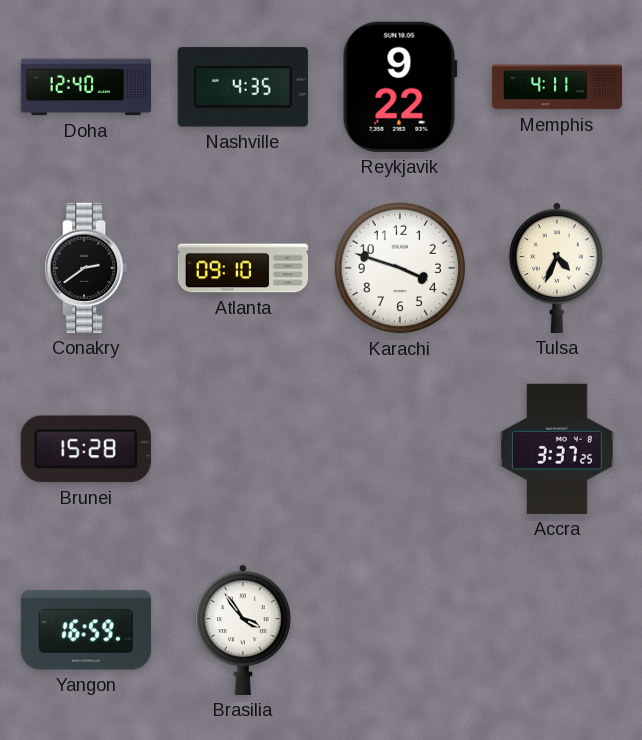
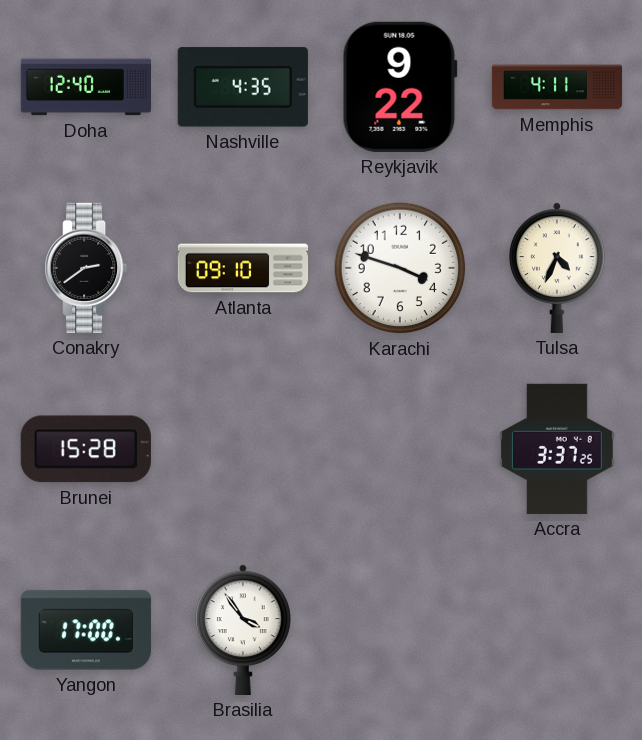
Yangon: 16:59 -> 17:00 (86, 630)
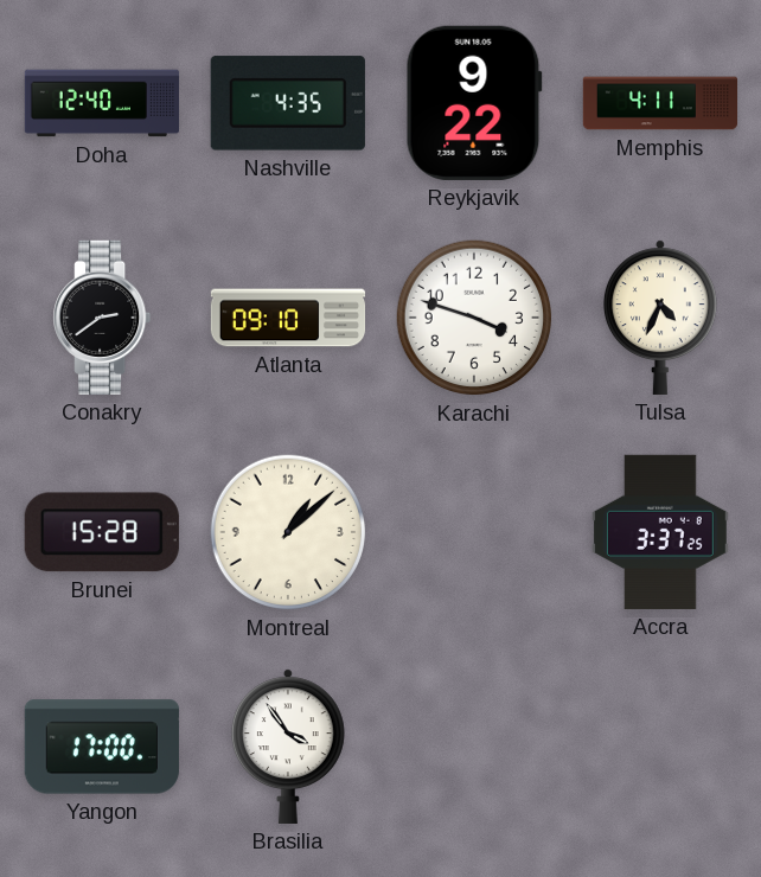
Montreal: none -> 1:08 (288, 532)
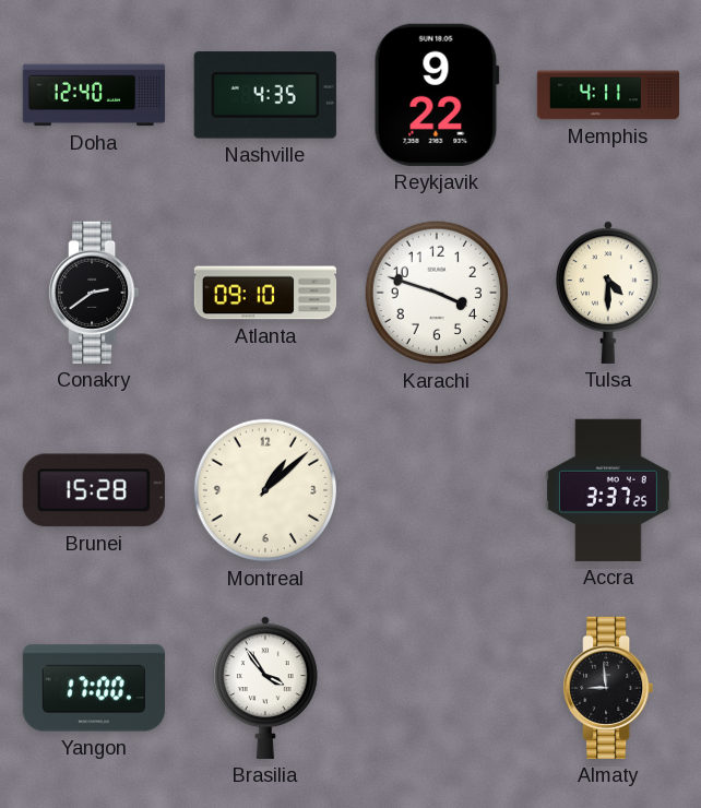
Tulsa: 4:34 -> 4:30 (608, 293)
Almaty: none -> 8:59 (608, 688)
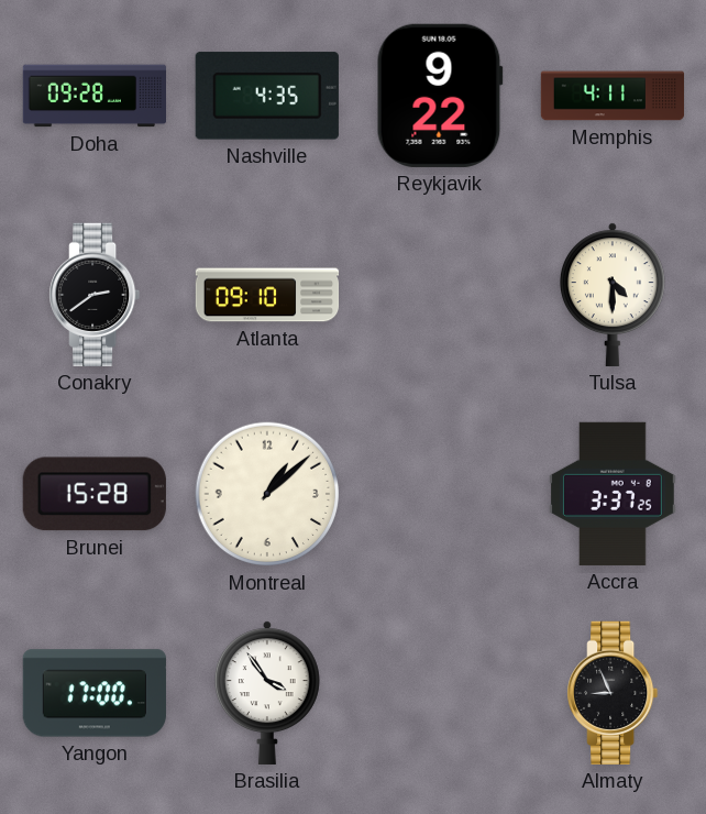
Doha: 12:40 -> 09:28 (93, 96)
Karachi: 3:48 -> none (437, 293)
Almaty: 8:59 -> 8:56 (613, 693)
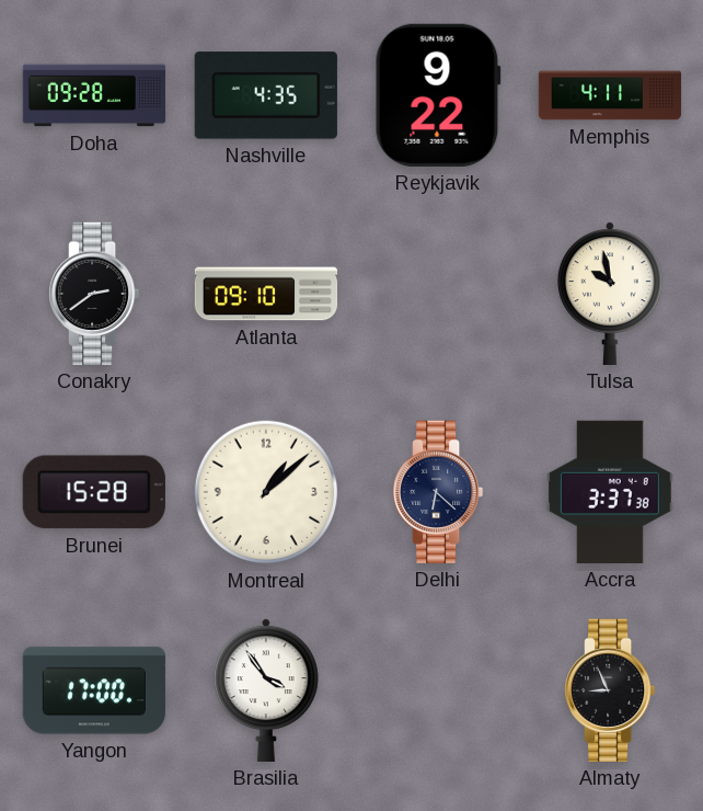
Tulsa: 4:30 -> 9:58 (610, 294)
Delhi: none -> 6:22 (438, 492)
Accra: 3:37:25 -> 3:37:38 (610, 492)
